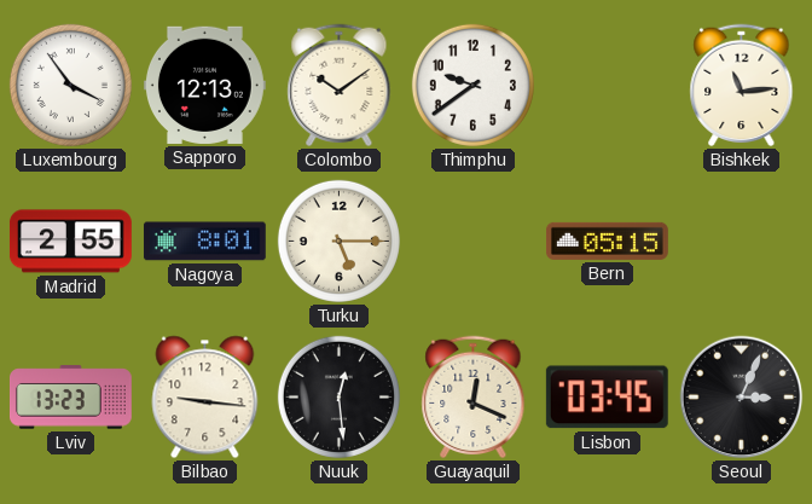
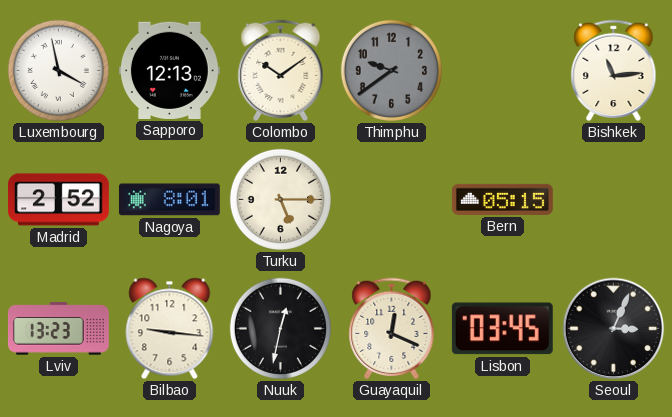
Luxembourg: 3:54 -> 3:58 (58, 70)
Thimphu dial: white -> grey (391, 70)
Madrid: 2:55 -> 2:52 (58, 200)
Nuuk: 12:29 -> 12:32 (280, 328)
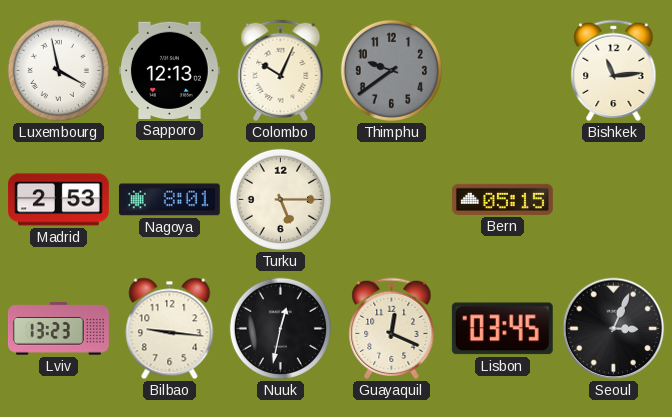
Colombo: 10:09 -> 10:04 (281, 71)
Madrid: 2:52 -> 2:53 (58, 200)
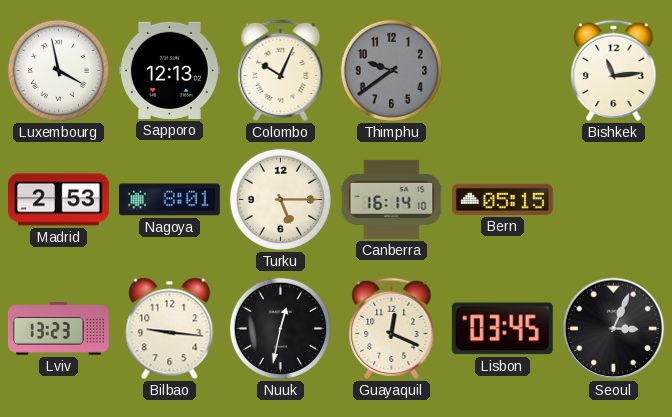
Canberra: none -> 16:14 (392, 199)
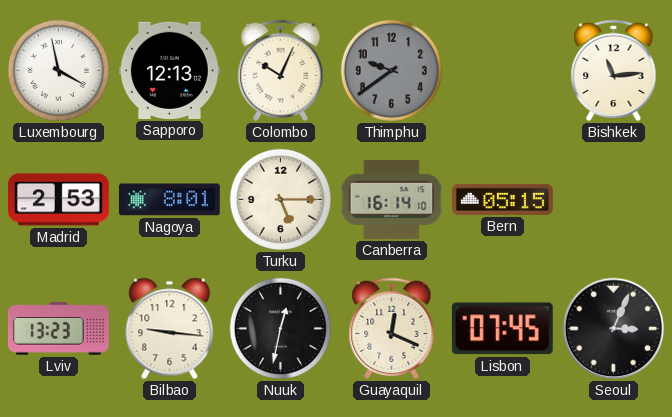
Lisbon: 03:45 -> 07:45 (502, 329)
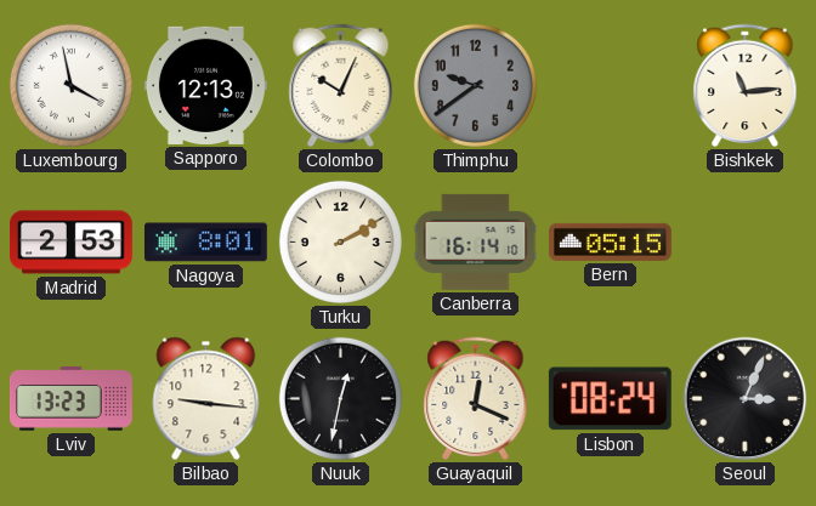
Turku: 5:15 -> 2:10 (340, 241)
Lisbon: 07:45 -> 08:24 (610, 399)
